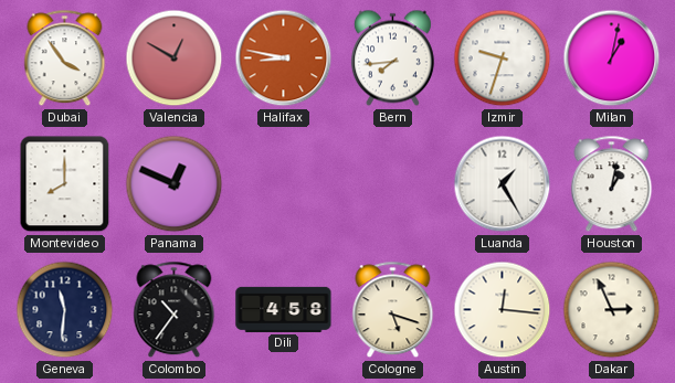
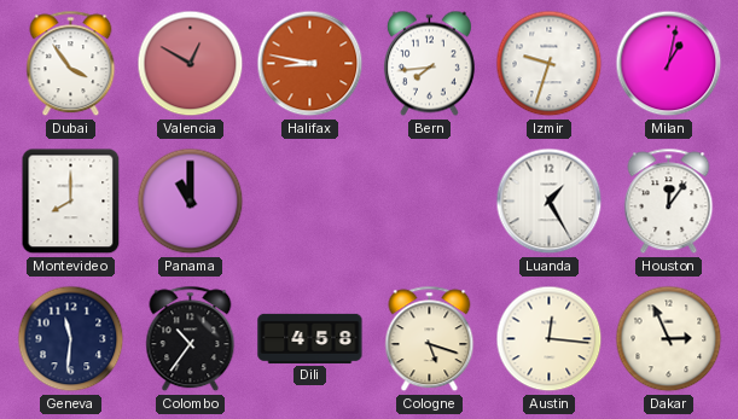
Panama: 12:49 -> 11:00 (191, 202)
Houston: 1:02 -> 12:06 (669, 202)
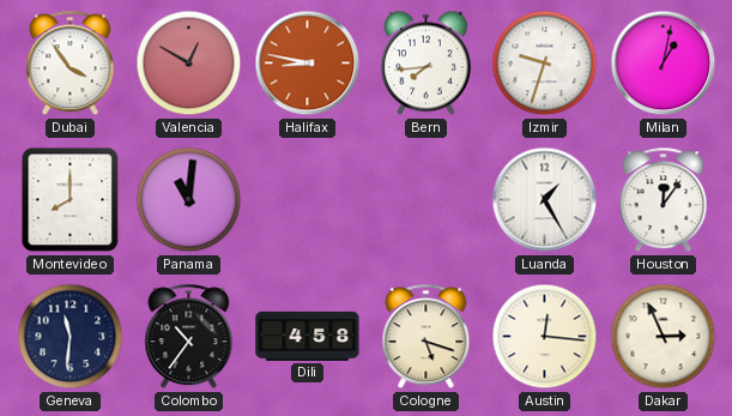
Panama: 11:00 -> 11:01 (189, 200)
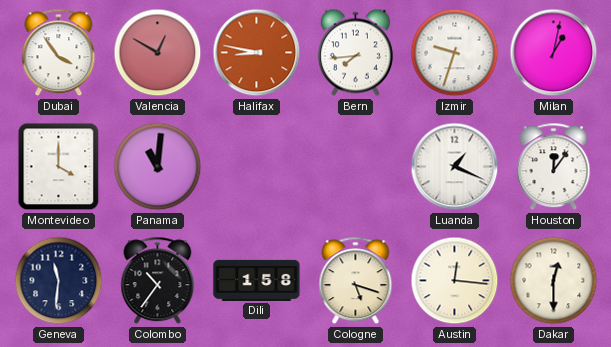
Montevideo: 8:00 -> 4:00 (59, 167)
Luanda: 1:25 -> 1:19 (455, 167)
Dili: 4:58 -> 1:58 (257, 280)
Dakar: 2:56 -> 12:30 (554, 281)
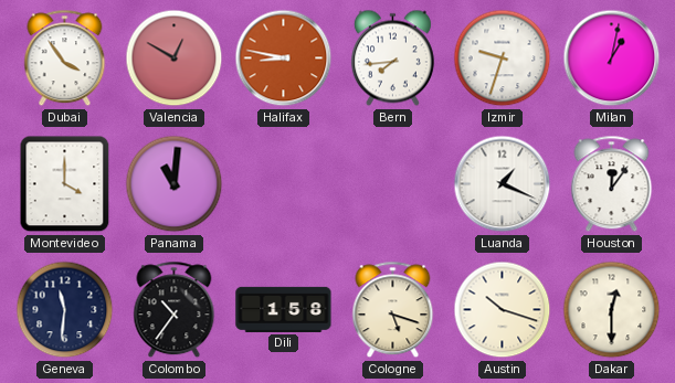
Austin: 12:16 -> 10:18 (503, 310)
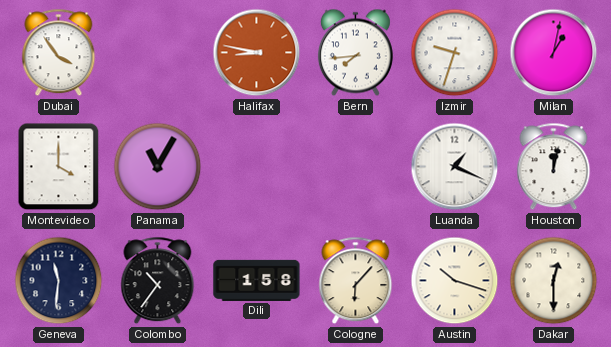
Valencia: 12:50 -> none (175, 58)
Panama: 11:01 -> 11:05 (158, 167)
Houston: 12:06 -> 12:02 (554, 167)
Cologne: 5:18 -> 6:07 (356, 281)
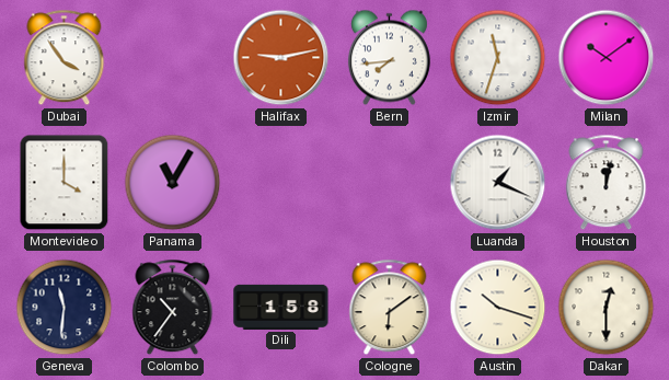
Halifax: 8:47 -> 9:13 (281, 58)
Izmir: 9:33 -> 11:33 (498, 58)
Milan: 1:02 -> 10:09 (607, 58)
Cologne: 6:07 -> 6:09 (390, 308)
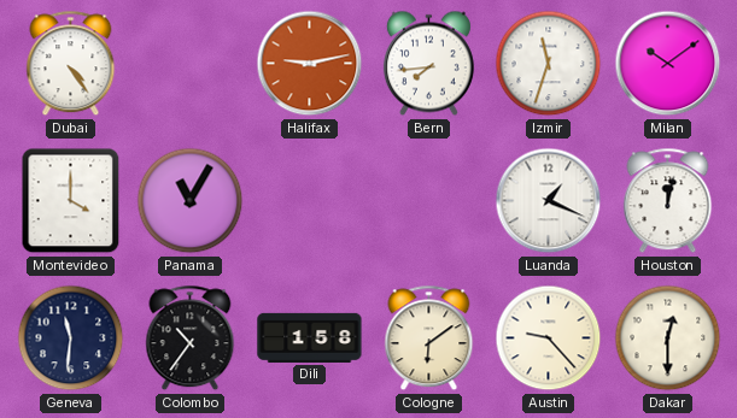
Dubai: 3:54 -> 4:24 (71, 64)
Austin: 10:18 -> 9:23 (549, 338)
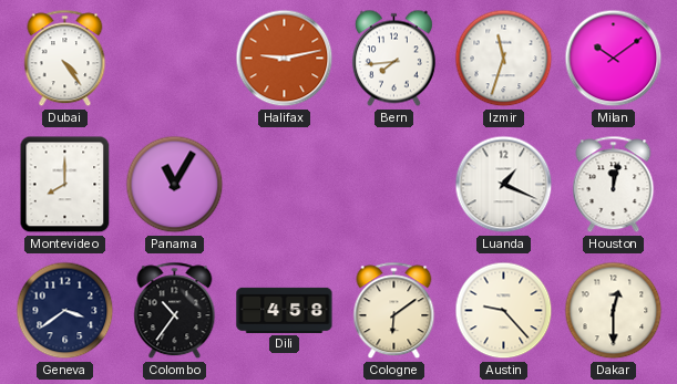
Montevideo: 4:00 -> 8:00 (65, 185)
Geneva: 11:31 -> 3:39 (65, 311)
Dili: 1:58 -> 4:58 (285, 310)
